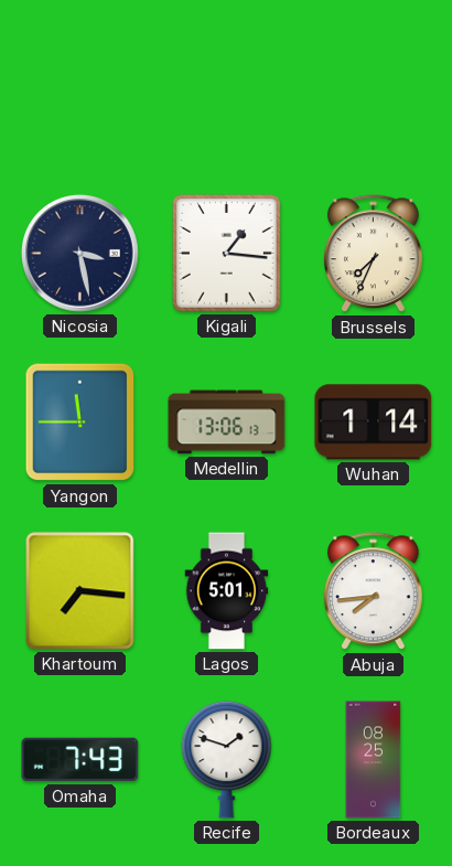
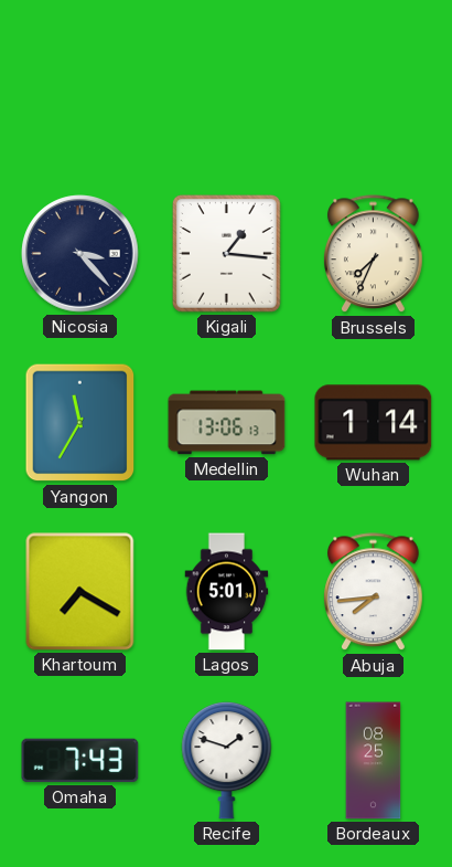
Nicosia: 3:28 -> 3:23 (80, 254)
Yangon: 11:45 -> 11:35 (80, 423)
Khartoum: 7:16 -> 7:20 (80, 592)
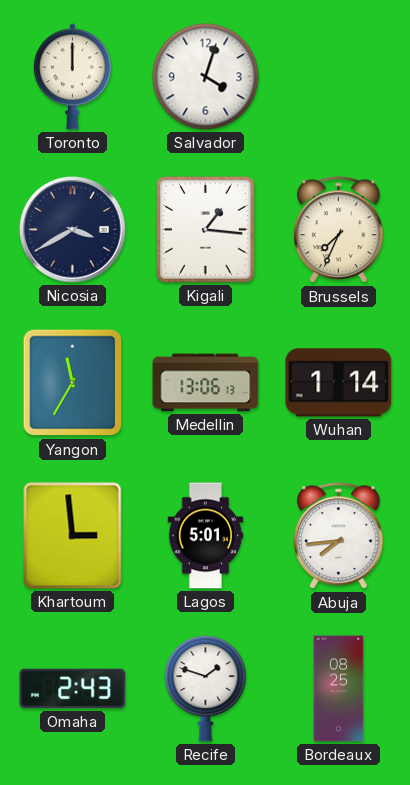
Toronto: none -> 12:00 (72, 77)
Salvador: none -> 4:03 (206, 77)
Nicosia: 3:23 -> 3:40 (73, 230)
Khartoum: 7:20 -> 2:59 (73, 536)
Omaha: 7:43 -> 2:43 (73, 689)
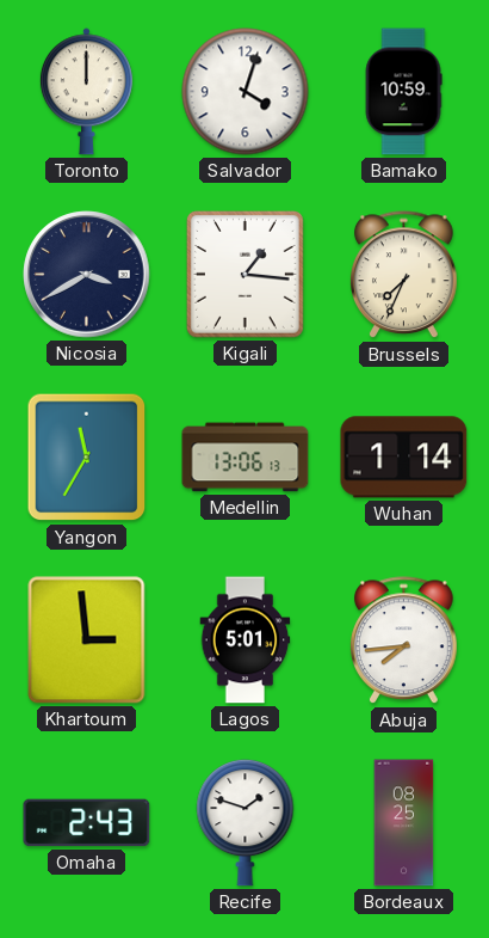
Bamako: none -> 10:59 (403, 92)
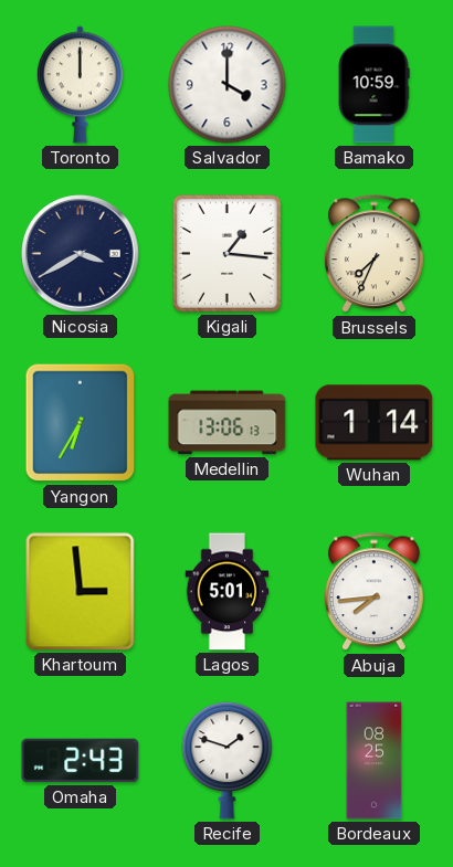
Salvador: 4:03 -> 4:00 (228, 85)
Yangon: 11:35 -> 6:35 (81, 423)
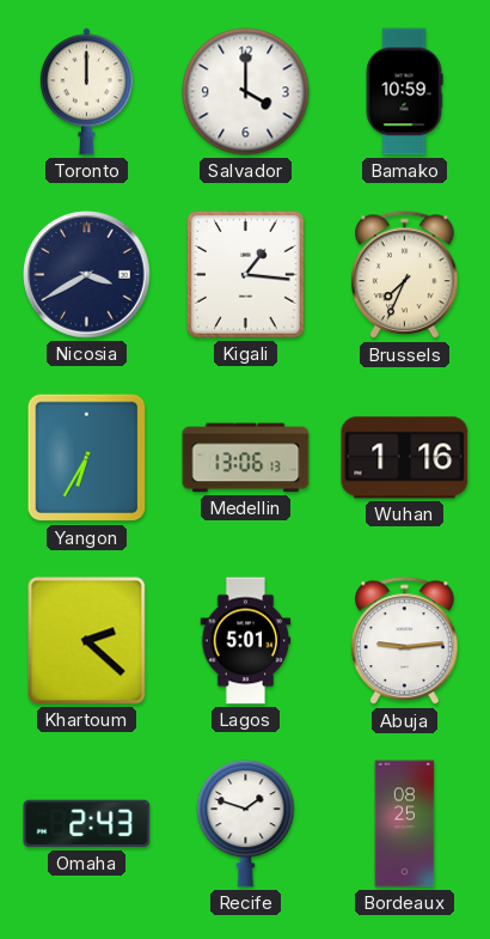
Wuhan: 1:14 -> 1:16 (405, 458)
Khartoum: 2:59 -> 2:22 (87, 641)
Abuja: 7:44 -> 9:14 (405, 641)
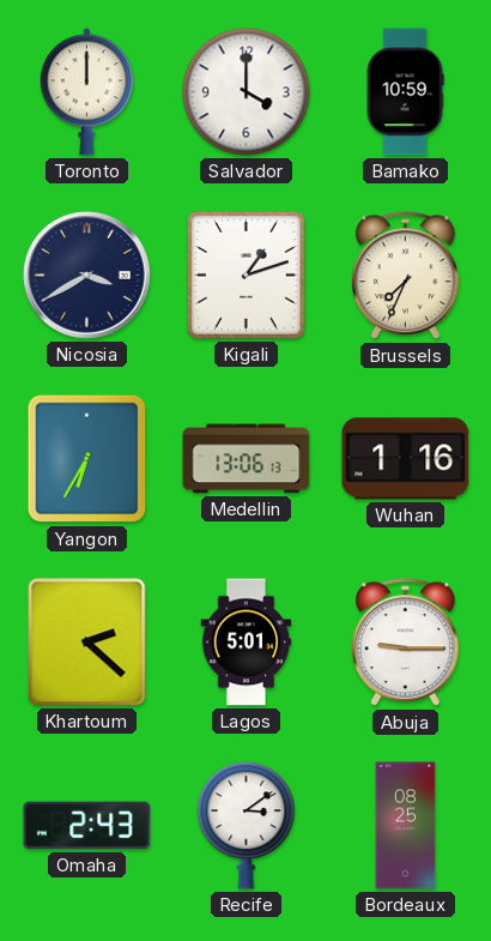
Kigali: 1:16 -> 1:12 (245, 276)
Abuja: 9:14 -> 9:15 (406, 643)
Recife: 1:48 -> 3:09 (247, 825)
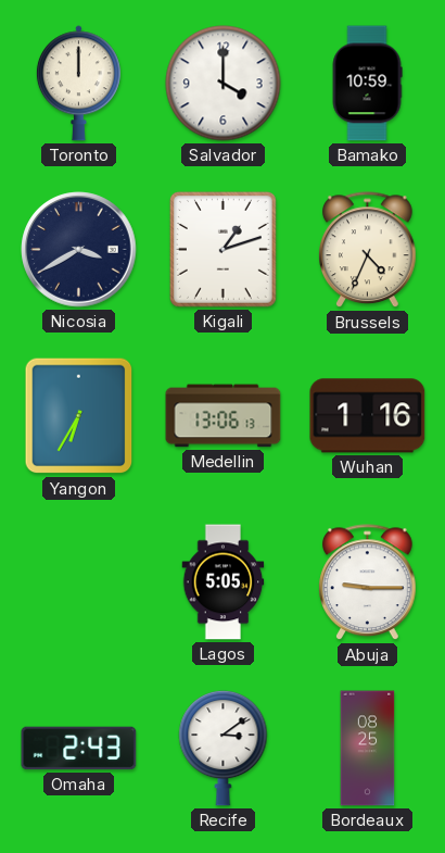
Brussels: 7:34 -> 4:34 (368, 250)
Khartoum: 2:22 -> none (87, 643)
Lagos: 5:01 -> 5:05 (224, 582)
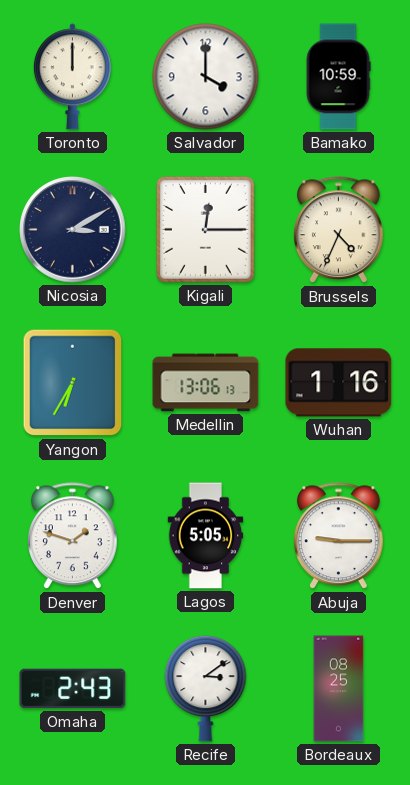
Nicosia: 3:40 -> 3:10 (73, 230)
Kigali: 1:12 -> 12:15 (205, 230)
Denver: none -> 1:48 (73, 536)
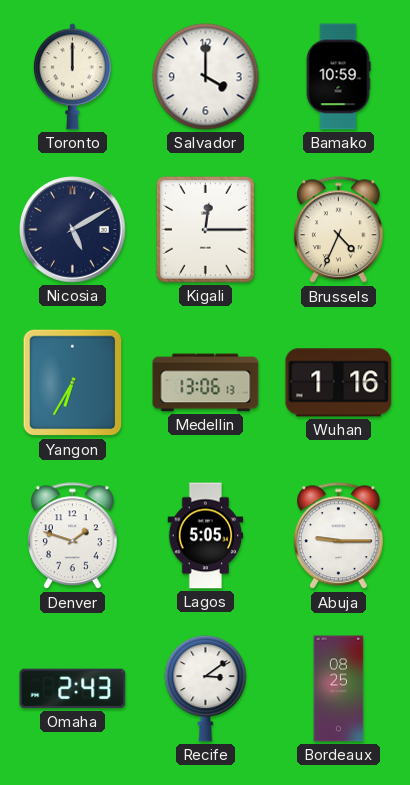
Nicosia: 3:10 -> 5:10 (73, 230)
